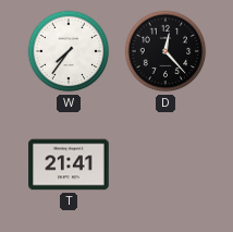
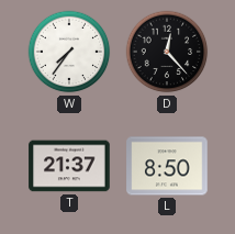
T: 21:41 -> 21:37 (69, 166)
L: none -> 8:50 (167, 166)
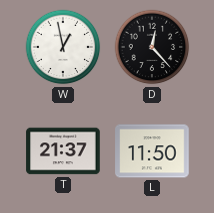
W: 7:36 -> 12:58 (63, 47)
L: 8:50 -> 11:50 (152, 151)
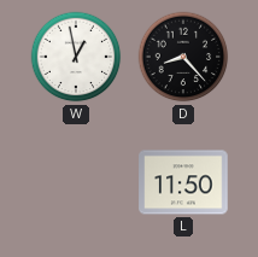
D: 12:23 -> 8:23 (183, 57)
T: 21:37 -> none (63, 151)
